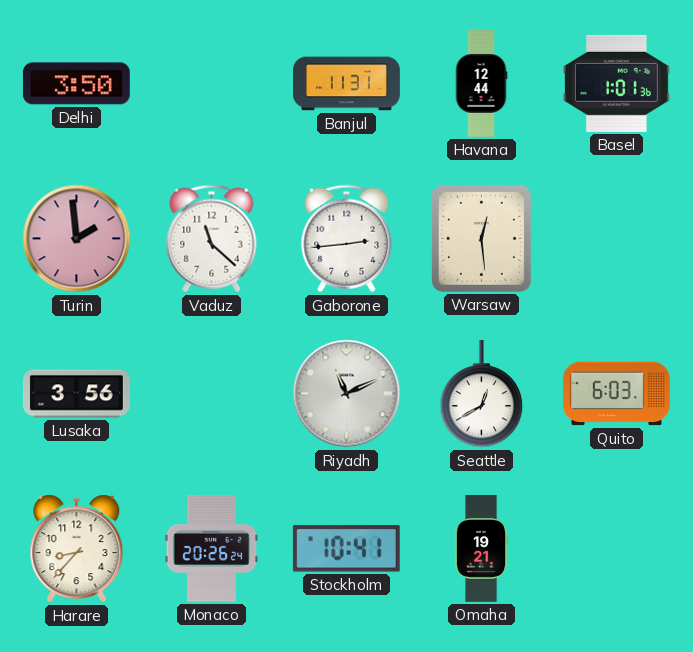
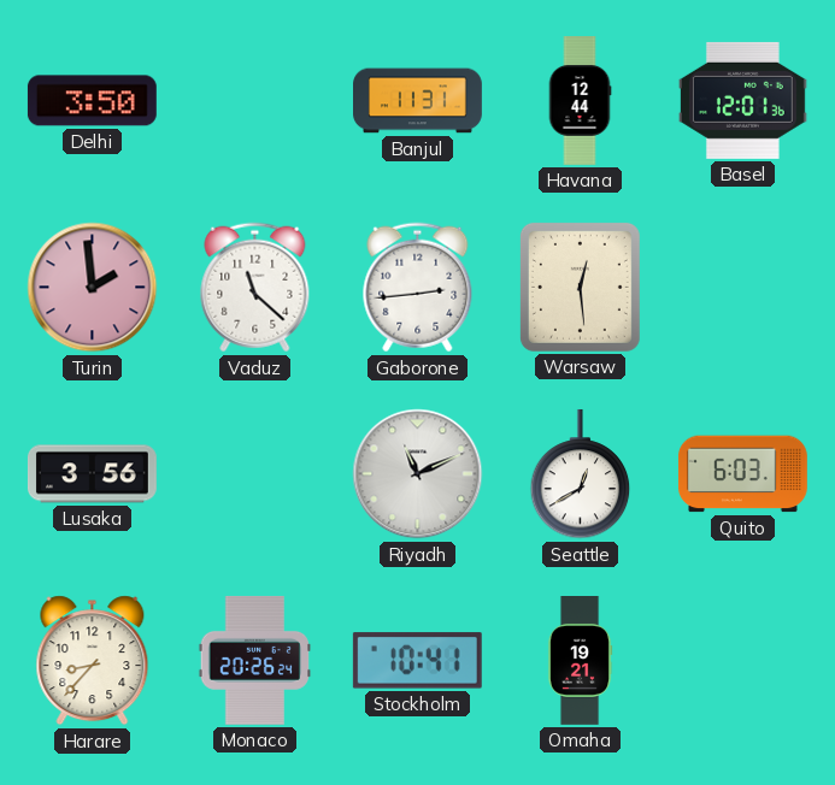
Basel: 1:01 -> 12:01 (742, 100)
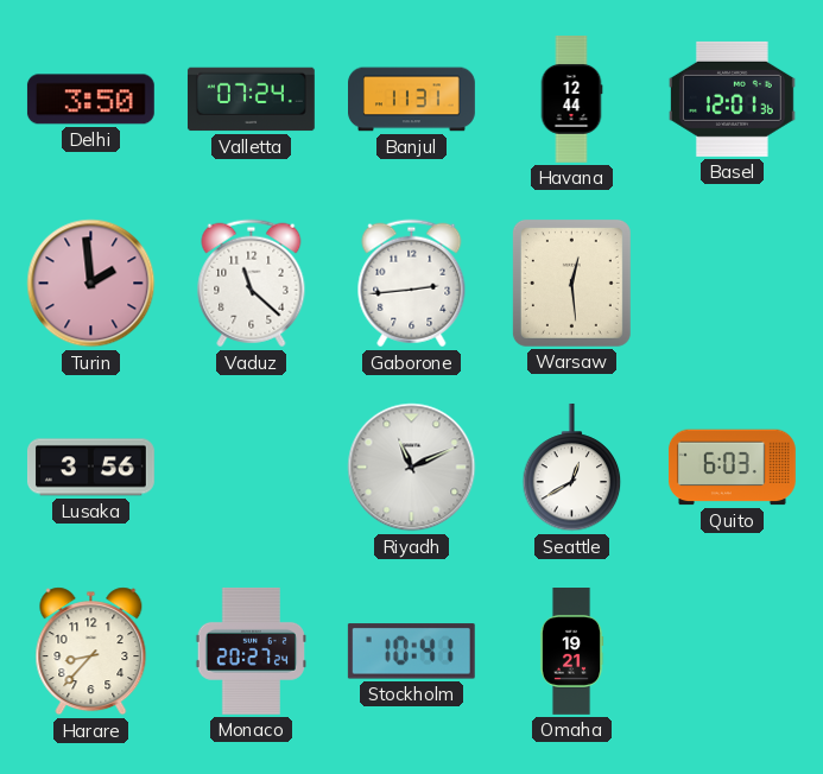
Valletta: none -> 07:24 (251, 100)
Monaco: 20:26 -> 20:27 (251, 651)
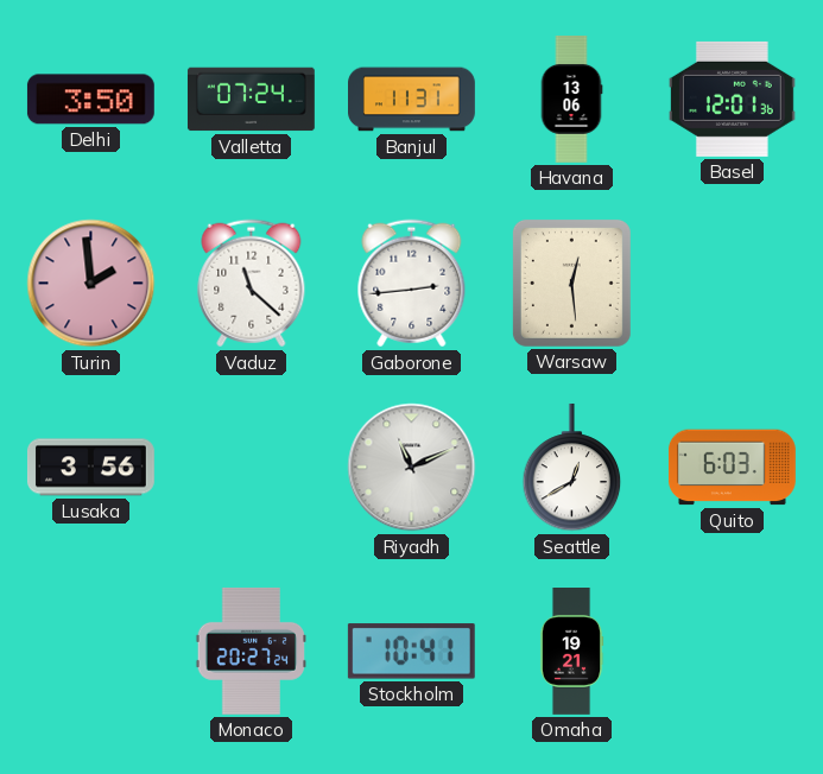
Havana: 12:44 -> 13:06 (571, 100)
Harare: 8:37 -> none (91, 652)
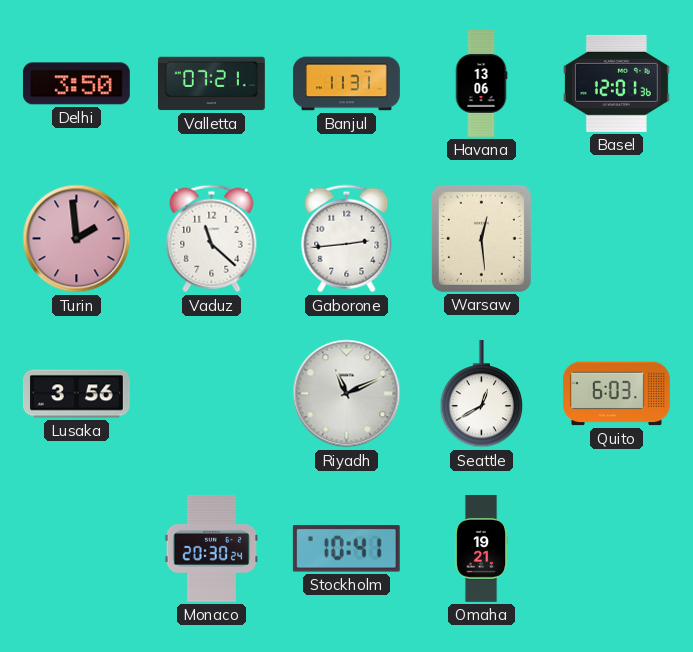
Valletta: 07:24 -> 07:21 (211, 84)
Monaco: 20:27 -> 20:30 (211, 548)
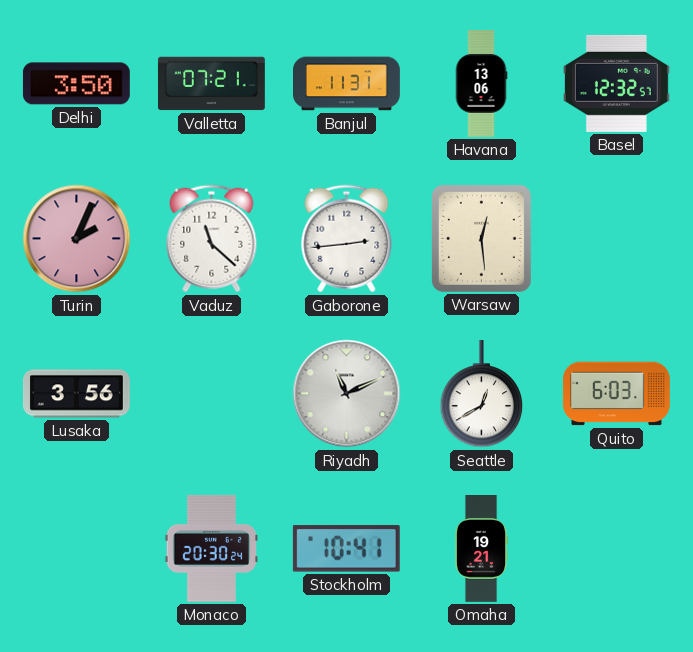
Basel: 12:01 -> 12:32 (616, 83)
Turin: 1:59 -> 2:04 (77, 239)
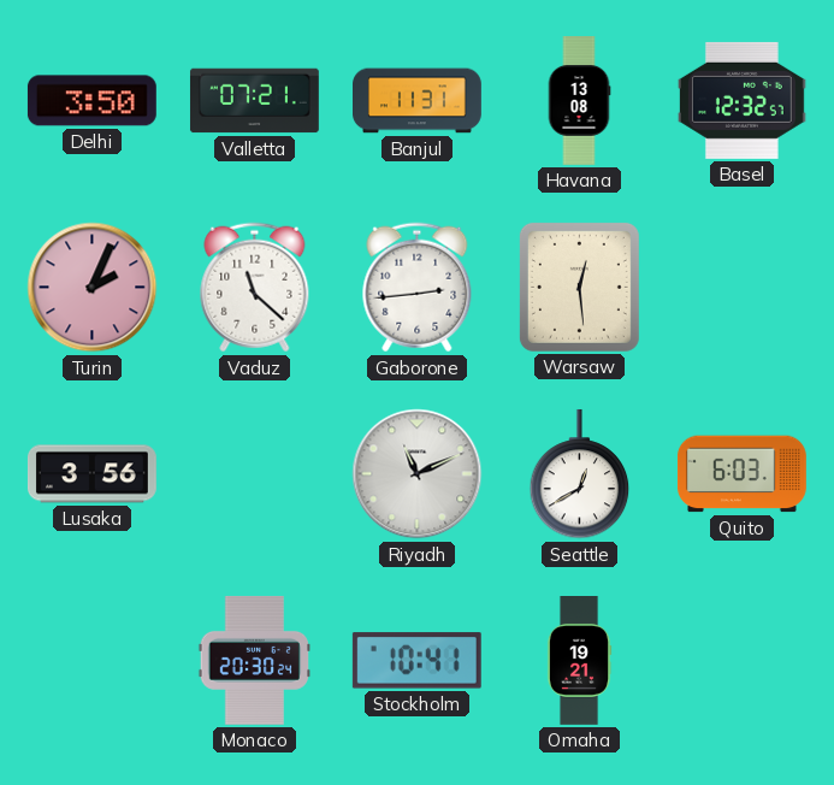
Havana: 13:06 -> 13:08 (579, 101)
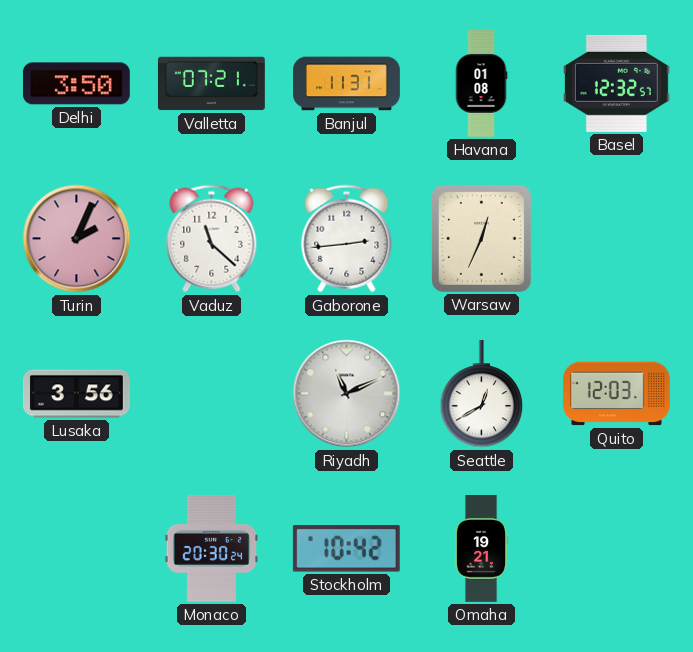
Havana: 13:08 -> 01:08 (481, 84)
Warsaw: 12:29 -> 12:34 (481, 238)
Quito: 6:03 -> 12:03 (616, 394)
Stockholm: 10:41 -> 10:42 (346, 549)
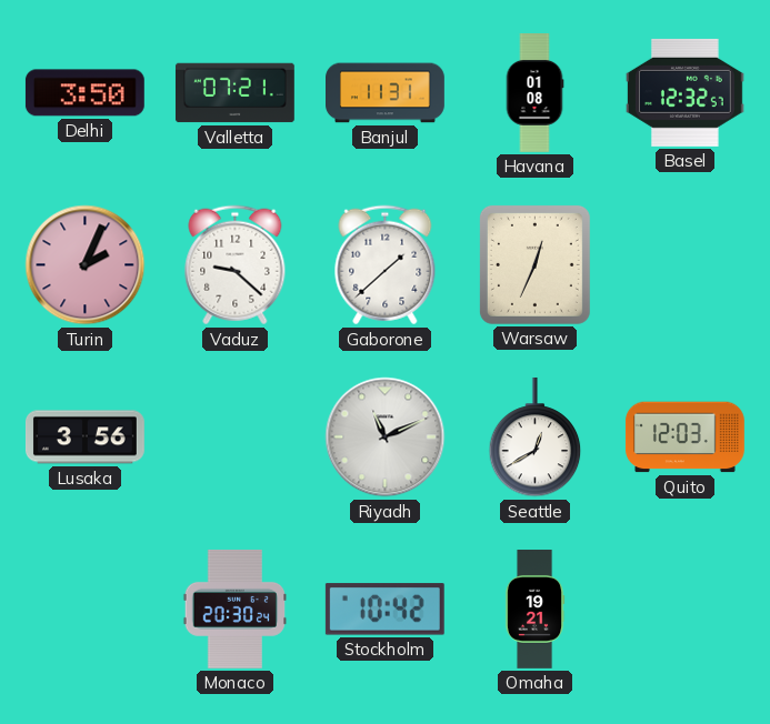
Vaduz: 11:22 -> 9:22 (236, 265)
Gaborone: 2:44 -> 1:38 (386, 265)
